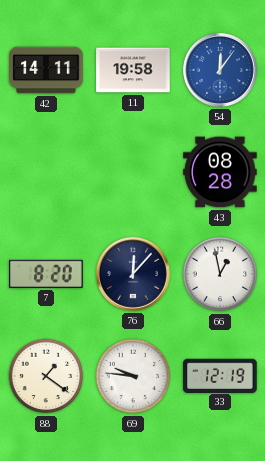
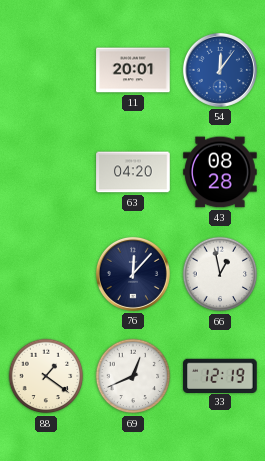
42: 14:11 -> none (46, 70)
11: 19:58 -> 20:01 (133, 70)
63: none -> 04:20 (133, 172)
7: 8:20 -> none (46, 274)
69: 9:46 -> 12:41 (133, 376)
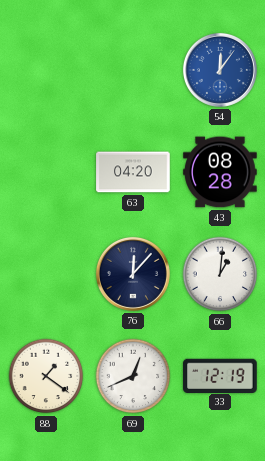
11: 20:01 -> none (133, 70)
66: 12:58 -> 1:01 (220, 274)
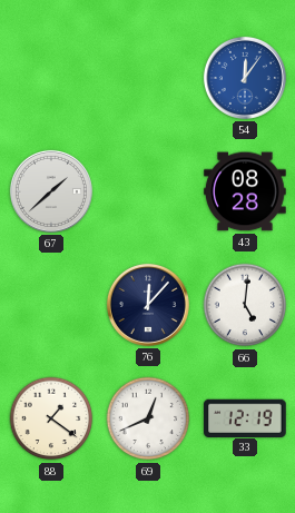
67: none -> 1:38 (51, 191)
63: 04:20 -> none (133, 172)
66: 1:01 -> 5:01 (245, 305)
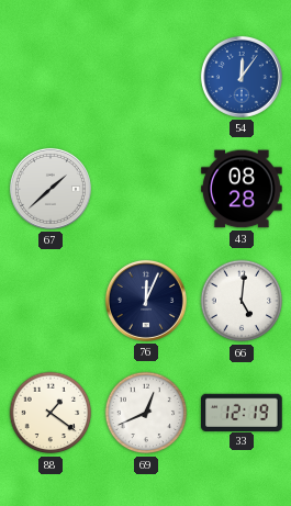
76: 12:07 -> 12:04 (146, 301)
